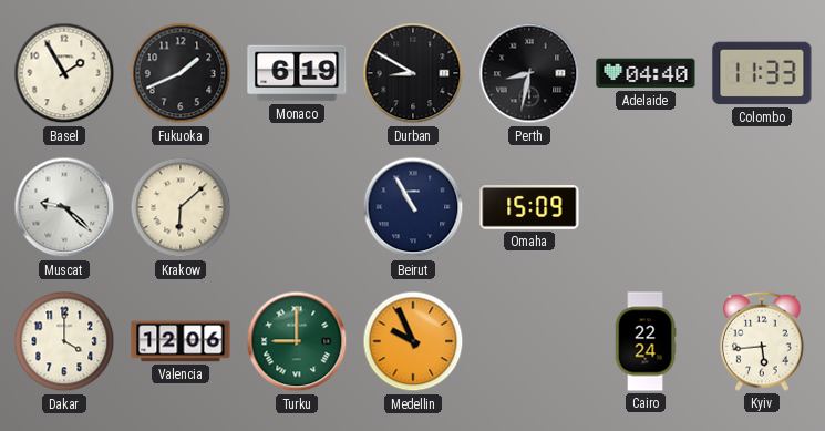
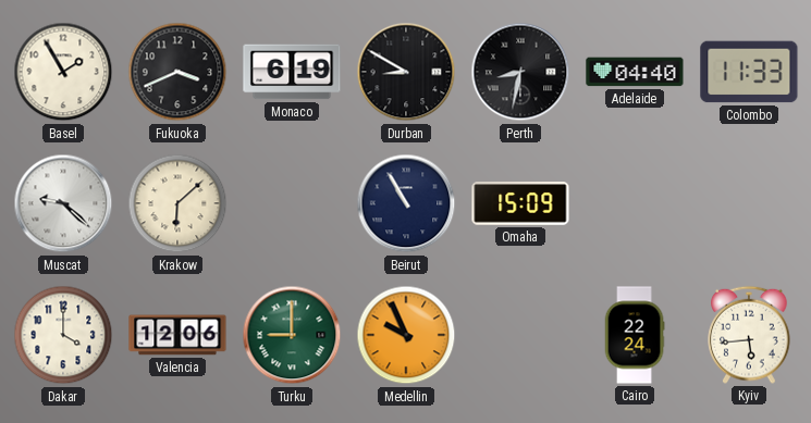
Fukuoka: 1:41 -> 3:41 (177, 72)
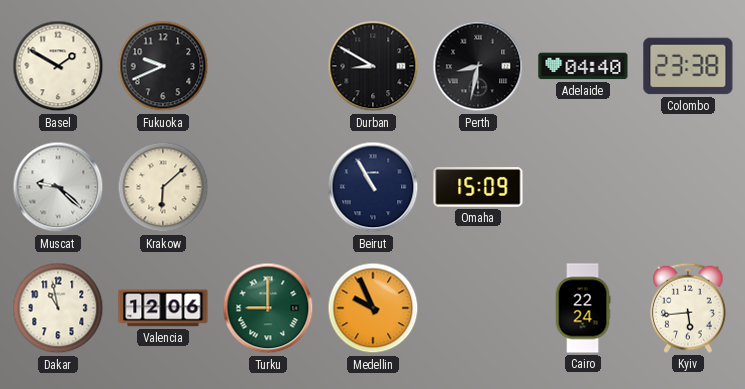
Basel: 1:55 -> 1:50 (58, 66)
Fukuoka: 3:41 -> 9:41 (163, 66)
Monaco: 6:19 -> none (292, 72)
Colombo: 11:33 -> 23:38 (688, 66)
Dakar: 4:00 -> 10:58 (58, 308)
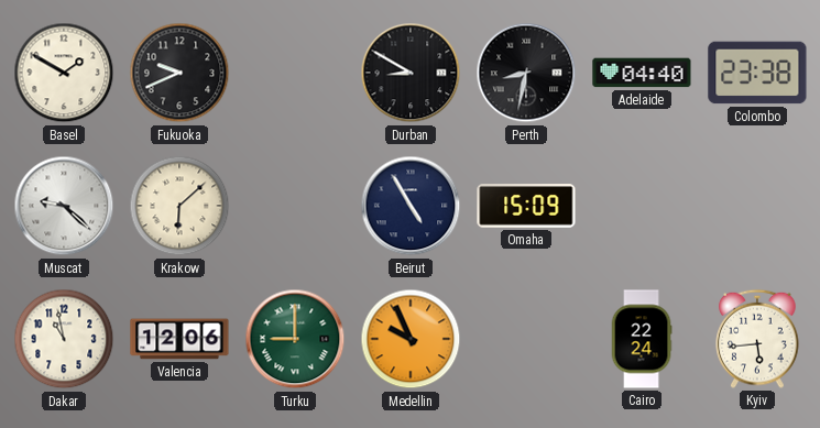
Beirut: 10:55 -> 4:55 (411, 206)
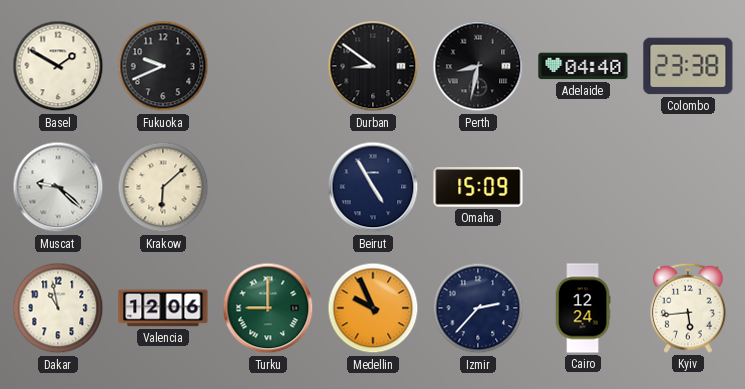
Durban: 8:50 -> 8:51 (373, 66)
Izmir: none -> 2:37 (478, 308)
Cairo: 22:24 -> 12:24 (583, 308)
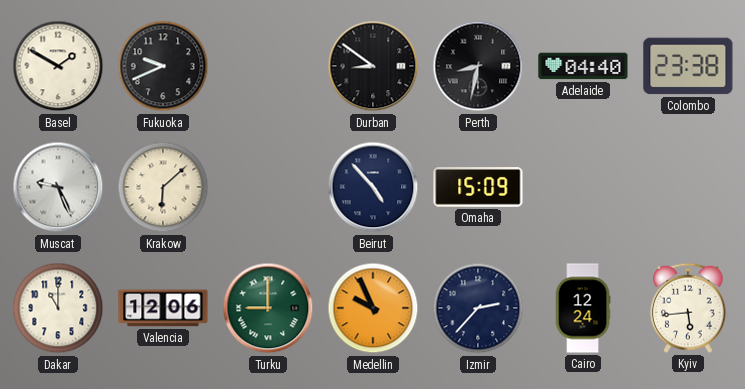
Muscat: 9:22 -> 9:26 (58, 187)
Beirut: 4:55 -> 4:53 (373, 187)
Dakar: 10:58 -> 11:00 (58, 308)
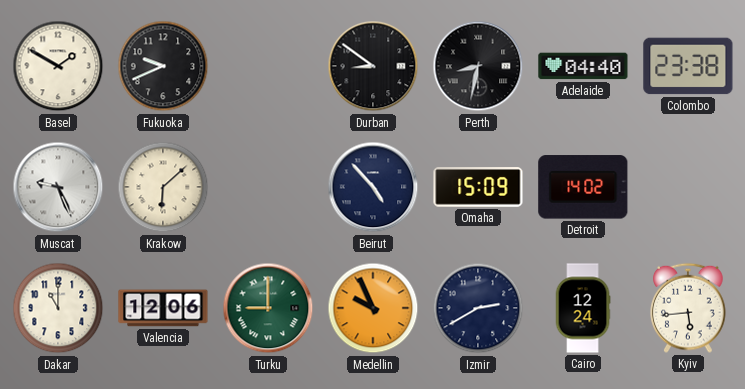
Detroit: none -> 14:02 (583, 187)
Izmir: 2:37 -> 2:40 (478, 308)
